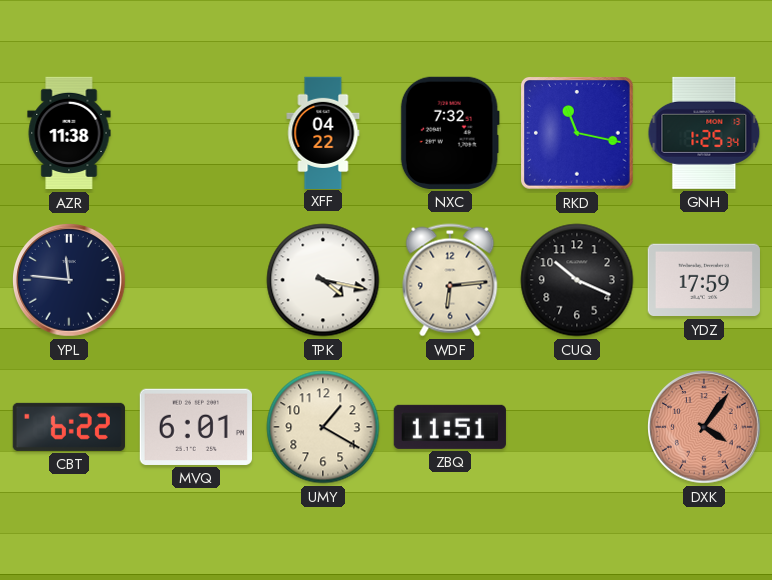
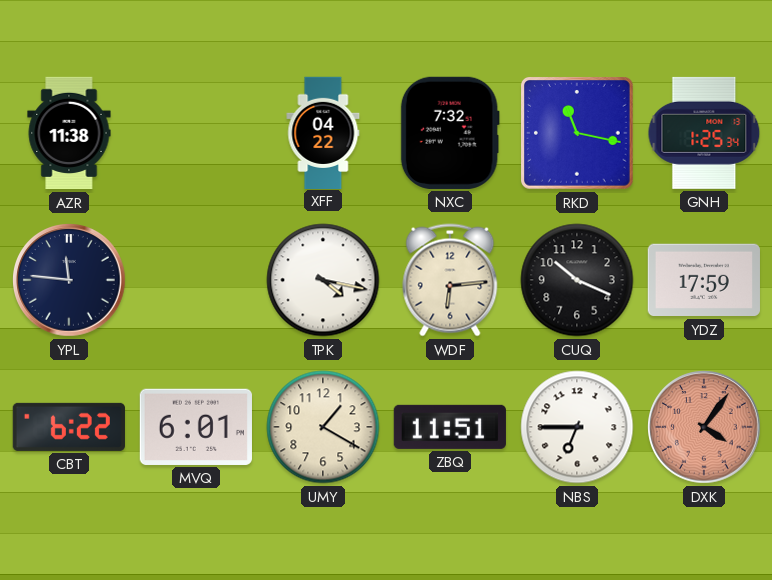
NBS: none -> 6:45 (577, 427)
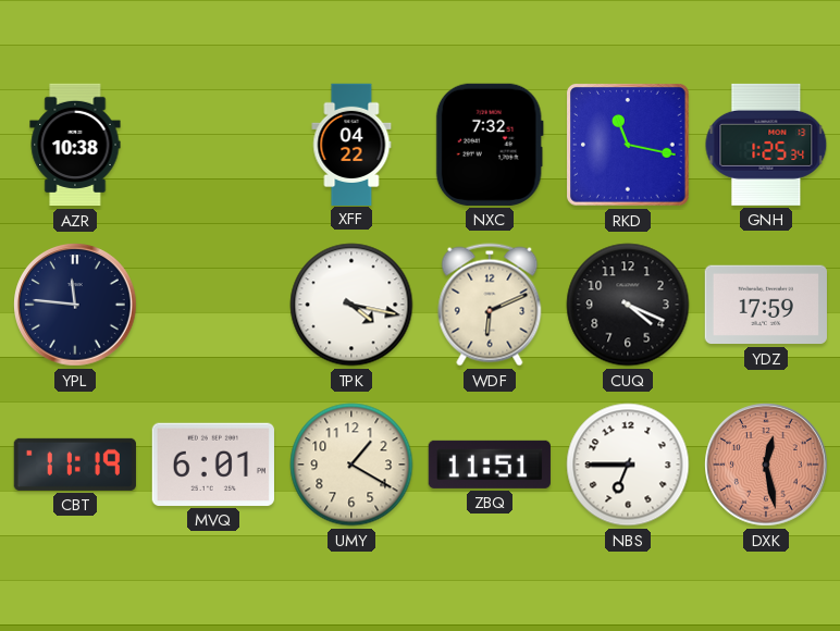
AZR: 11:38 -> 10:38 (75, 145)
WDF: 6:14 -> 6:11 (490, 305)
CUQ: 10:19 -> 4:19 (628, 305)
CBT: 6:22 -> 11:19 (75, 465)
DXK: 4:06 -> 12:28 (767, 466)
